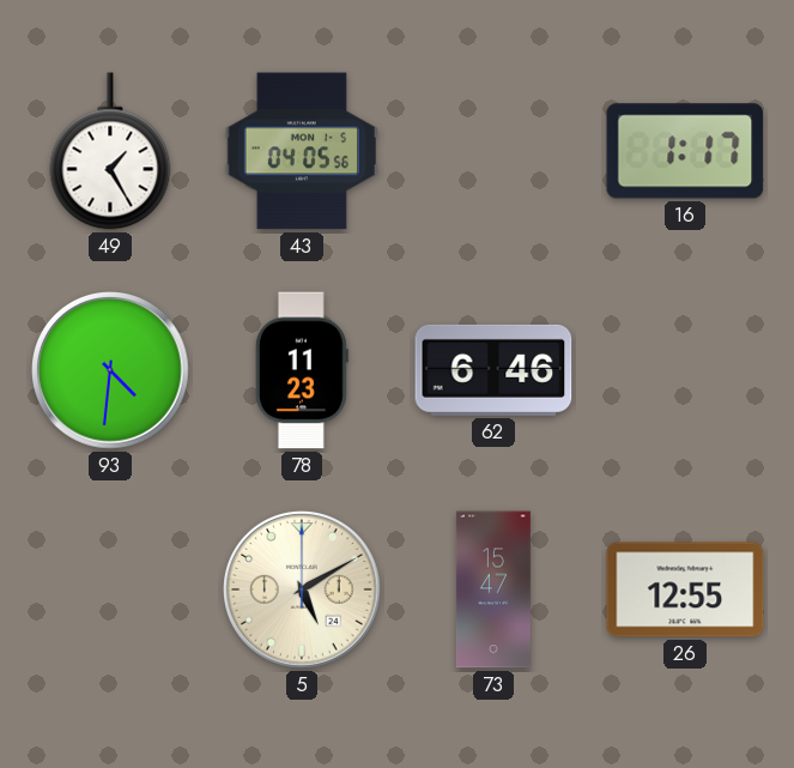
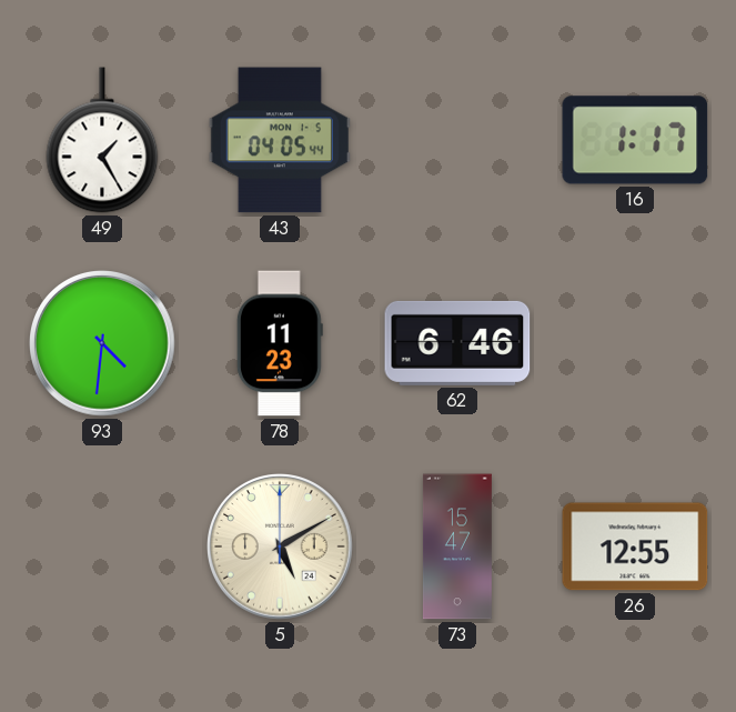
43: 04:05:56 -> 04:05:44 (280, 140)
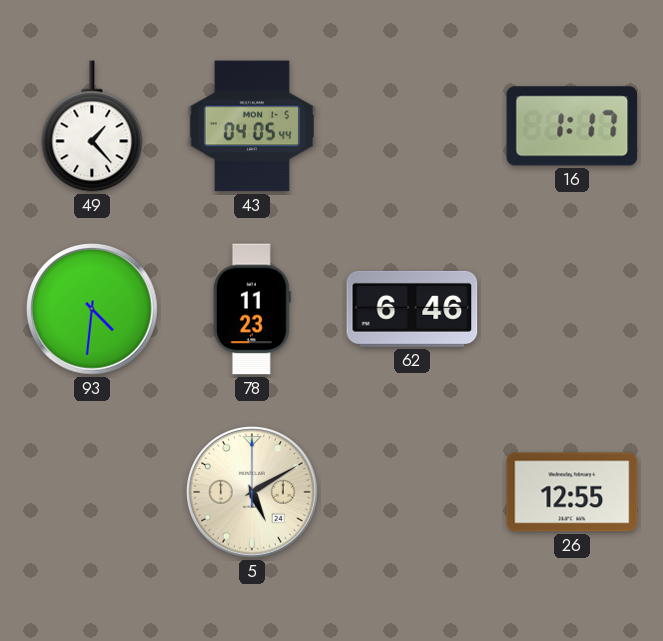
49: 1:25 -> 1:23 (92, 126)
73: 15:47 -> none (457, 546)
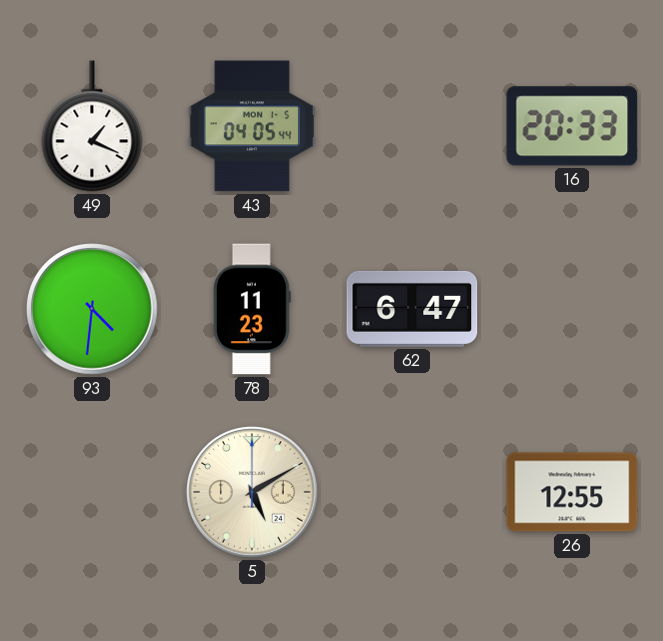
49: 1:23 -> 1:19 (92, 126)
16: 1:17 -> 20:33 (572, 126)
62: 6:46 -> 6:47 (412, 309)
